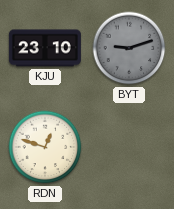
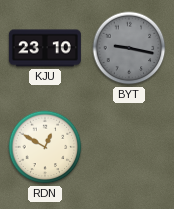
BYT: 9:12 -> 9:17 (129, 48)
RDN: 12:48 -> 12:50 (45, 147)
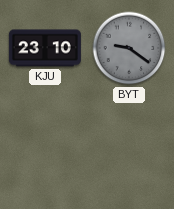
BYT: 9:17 -> 9:21 (129, 48)
RDN: 12:50 -> none (45, 147)
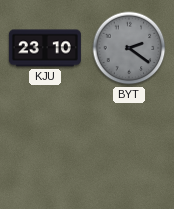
BYT: 9:21 -> 2:21 (129, 48)
